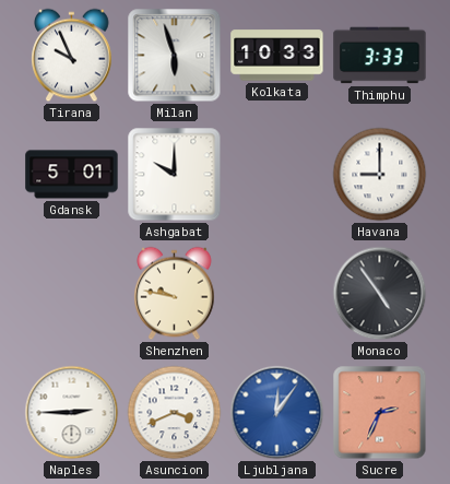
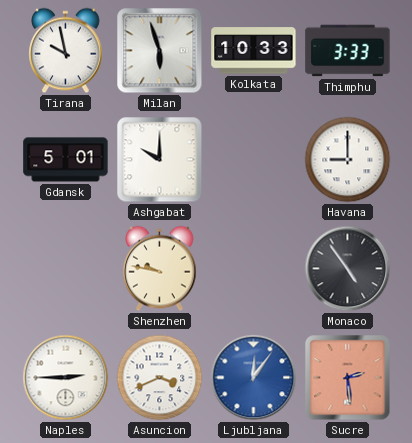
Tirana: 9:56 -> 9:58 (66, 51)
Sucre: 2:34 -> 2:29 (348, 378)
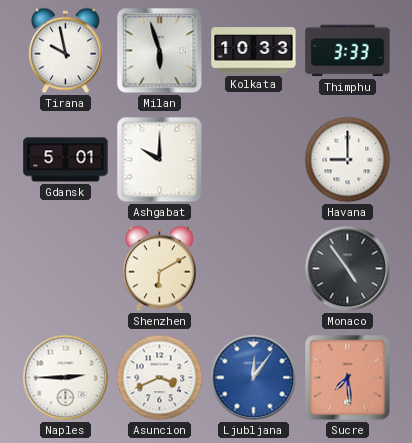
Shenzhen: 9:47 -> 6:10 (160, 269)
Sucre: 2:29 -> 7:29 (348, 378)
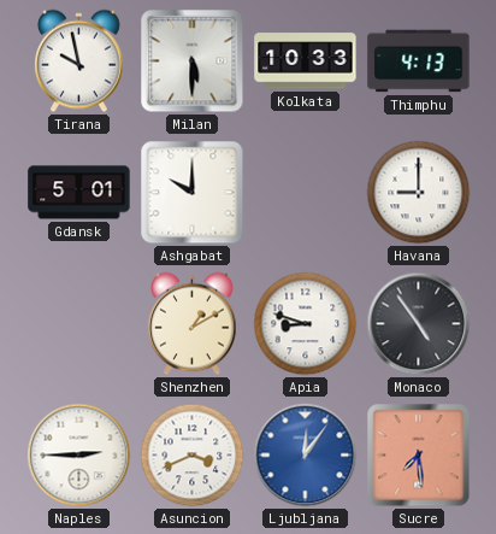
Milan: 5:57 -> 5:30 (193, 61)
Thimphu: 3:33 -> 4:13 (419, 61)
Shenzhen: 6:10 -> 1:10 (193, 324)
Apia: none -> 8:48 (306, 324)
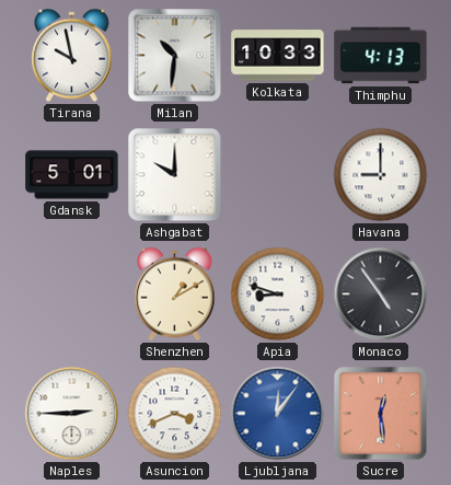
Milan: 5:30 -> 10:31 (175, 56)
Sucre: 7:29 -> 12:29 (381, 414)
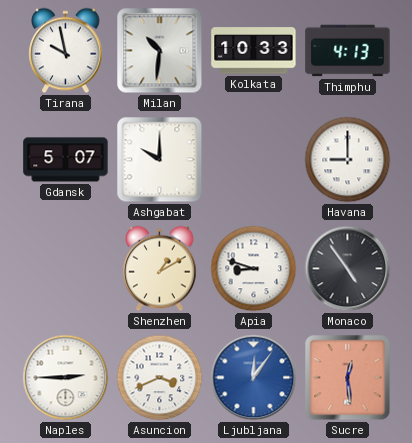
Gdansk: 5:01 -> 5:07 (66, 160)
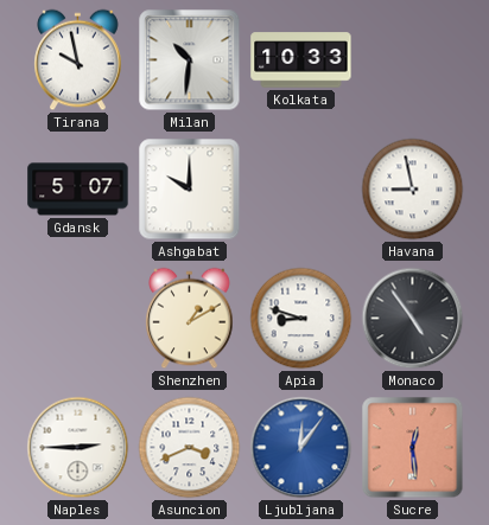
Thimphu: 4:13 -> none (348, 51)
Havana: 9:00 -> 8:58 (413, 190)
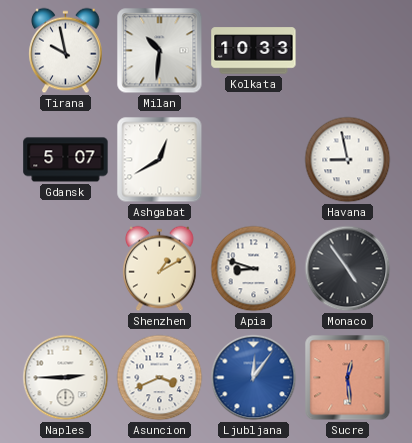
Ashgabat: 10:00 -> 12:40 (160, 160)
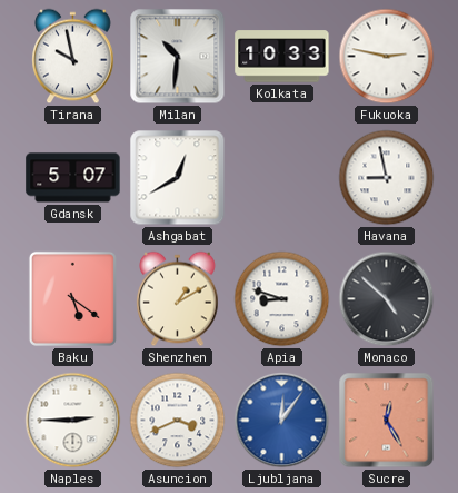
Fukuoka: none -> 2:47 (387, 57)
Baku: none -> 5:21 (72, 298)
Monaco: 4:54 -> 4:52 (387, 299)
Sucre: 12:29 -> 12:25 (387, 421)
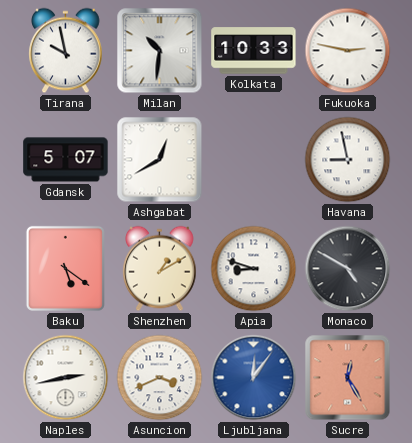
Monaco: 4:52 -> 4:50 (348, 269)
Naples: 2:45 -> 2:43 (66, 378)
